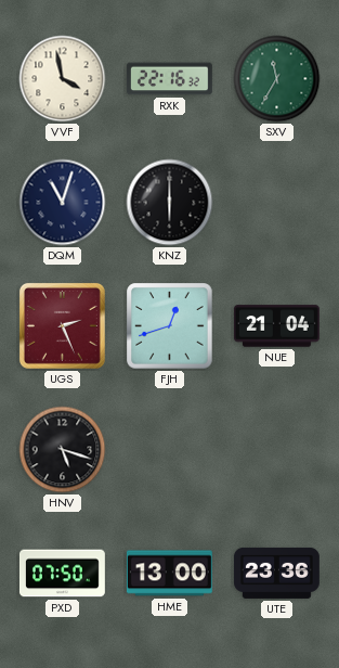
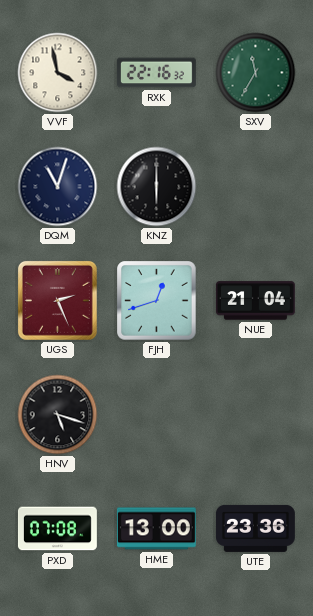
PXD: 07:50 -> 07:08 (57, 529)
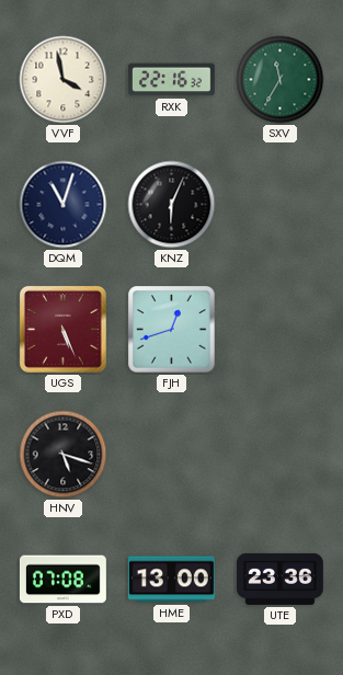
KNZ: 6:00 -> 6:04 (172, 205)
UGS: 2:26 -> 5:26 (62, 329)
NUE: 21:04 -> none (255, 301)
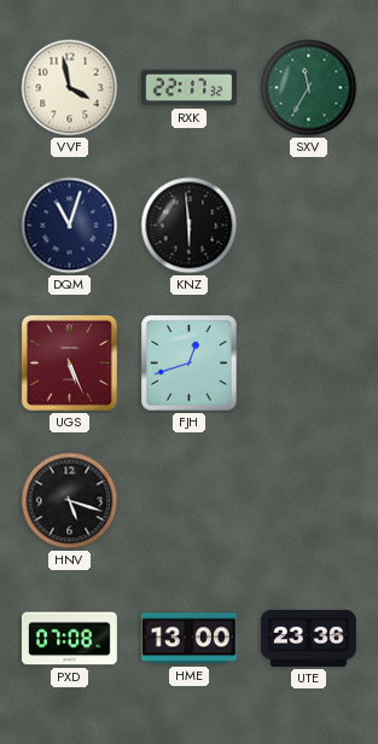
RXK: 22:16 -> 22:17 (188, 88)
KNZ: 6:04 -> 5:59 (190, 226)
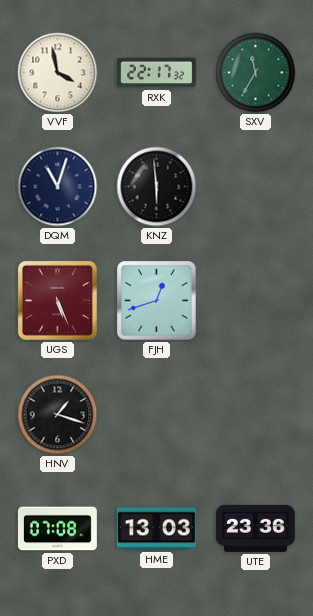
HNV: 5:18 -> 1:18 (58, 415)
HME: 13:00 -> 13:03 (156, 529)
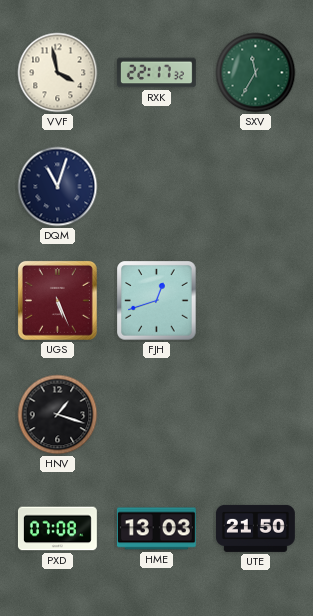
KNZ: 5:59 -> none (157, 187)
UTE: 23:36 -> 21:50 (255, 528)
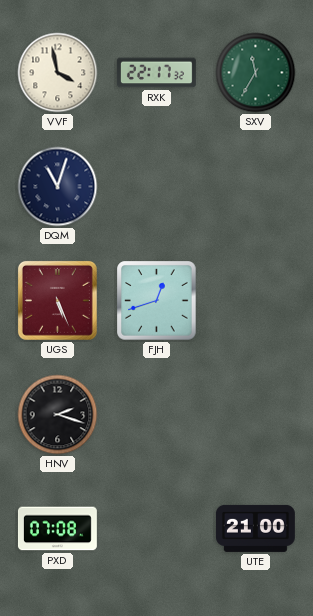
HNV: 1:18 -> 2:18 (58, 415)
HME: 13:03 -> none (156, 529)
UTE: 21:50 -> 21:00 (255, 528)
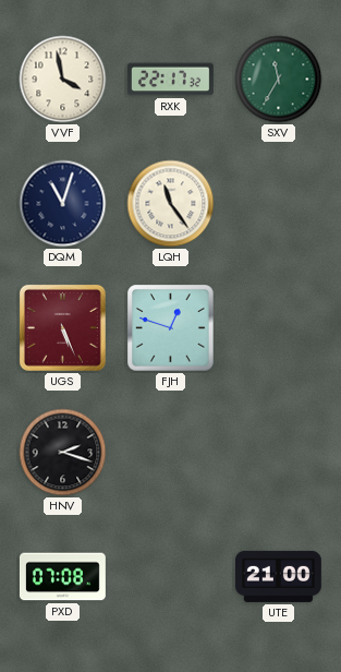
LQH: none -> 11:24 (171, 204)
FJH: 12:42 -> 12:48 (171, 328)
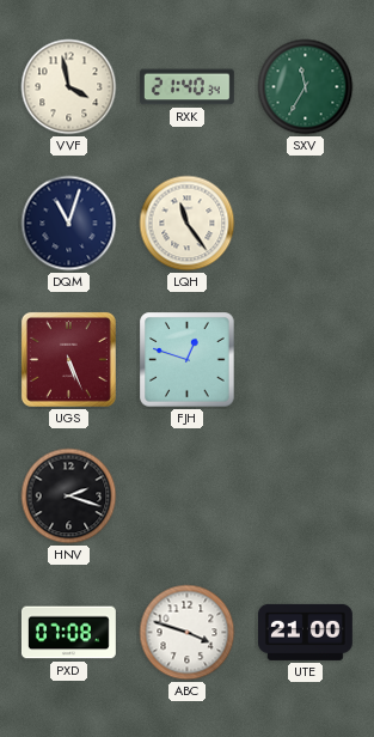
RXK: 22:17 -> 21:40 (186, 87)
ABC: none -> 3:48 (188, 633)
